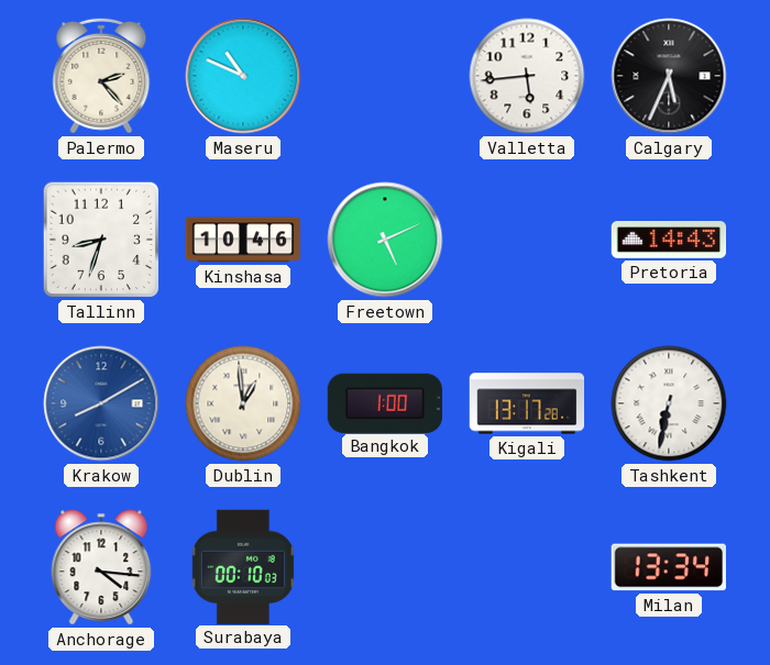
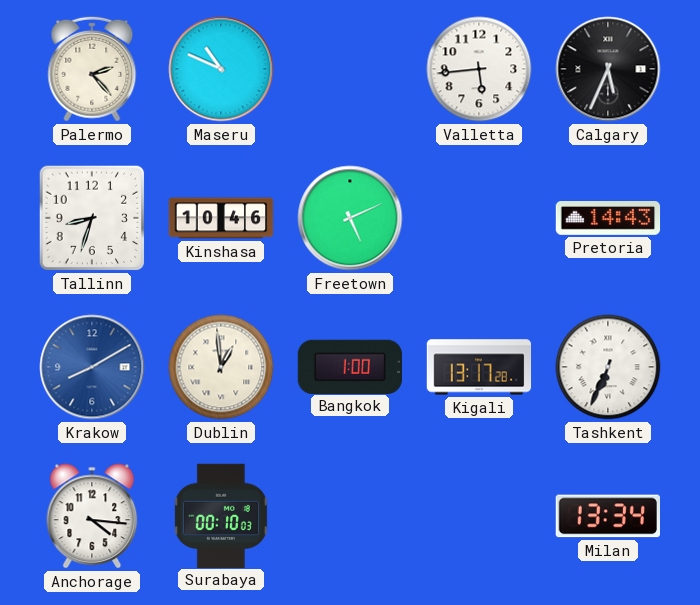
Tashkent: 6:32 -> 6:34 (608, 367)
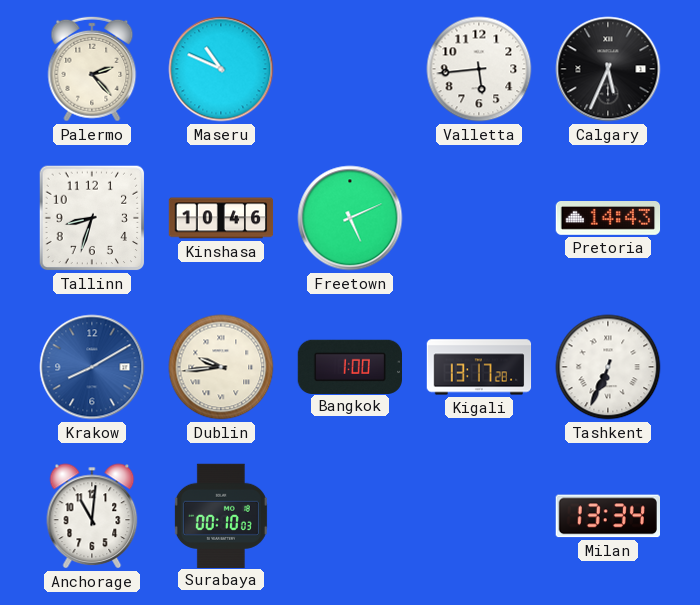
Dublin: 12:59 -> 9:44 (221, 367)
Anchorage: 4:16 -> 11:01 (92, 516)
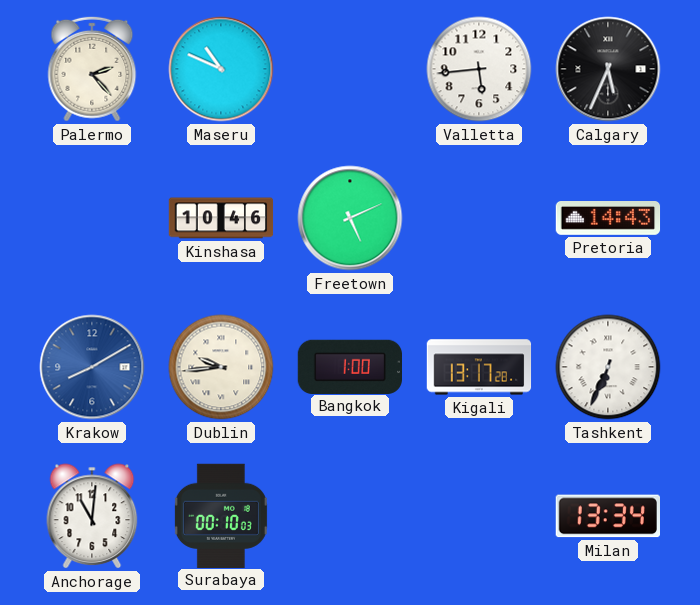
Tallinn: 8:33 -> none (92, 218)
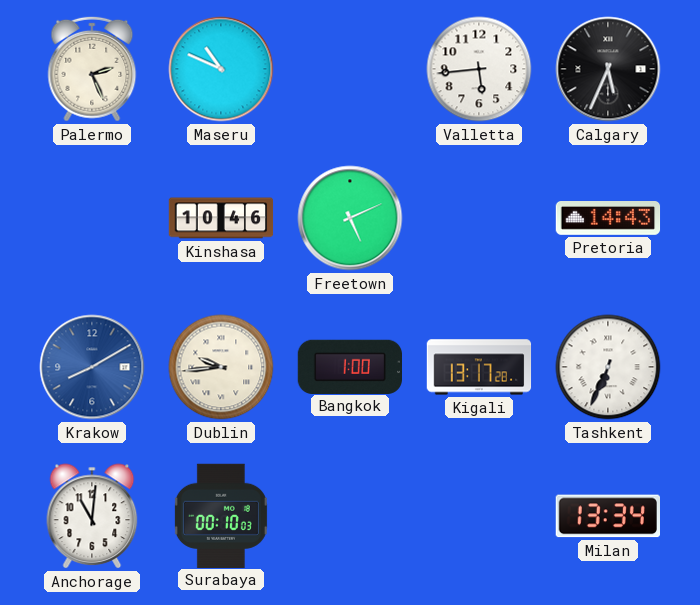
Palermo: 2:23 -> 2:26 (92, 69)
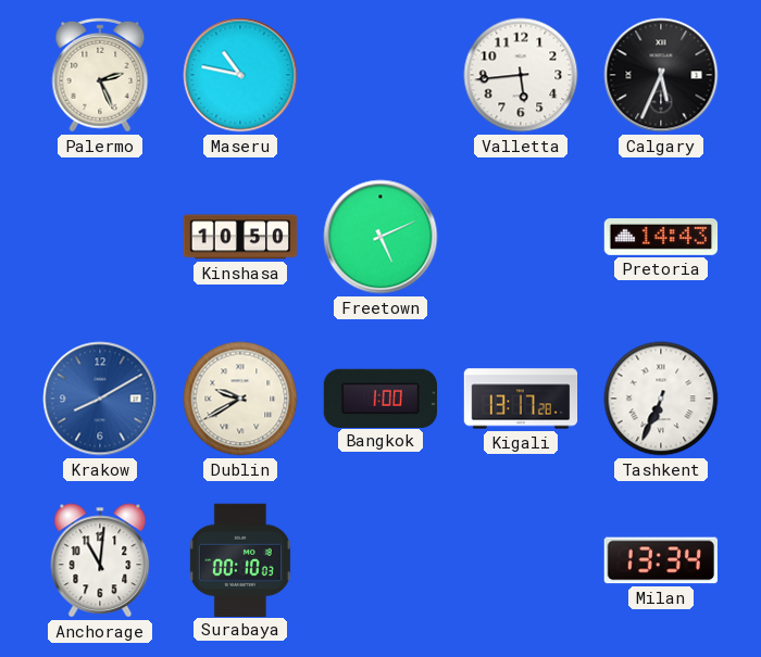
Maseru: 10:49 -> 10:47 (240, 75)
Kinshasa: 10:46 -> 10:50 (240, 237)
Dublin: 9:44 -> 9:40 (240, 399)
